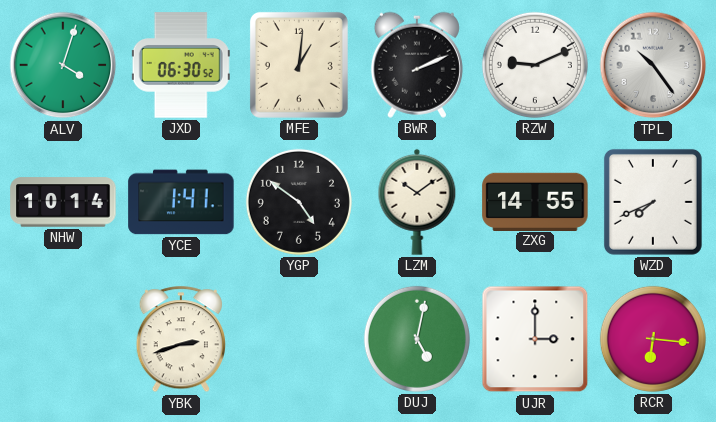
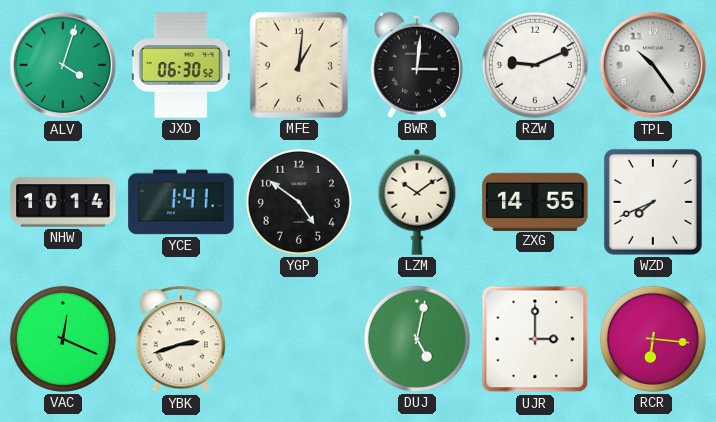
BWR: 2:11 -> 3:01 (417, 65)
VAC: none -> 12:19 (63, 339)
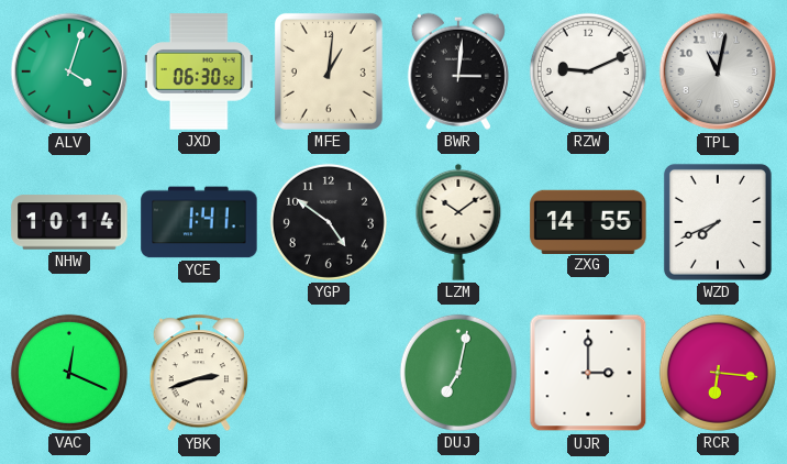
TPL: 10:24 -> 11:02 (718, 71)
DUJ: 5:02 -> 7:02 (458, 373)
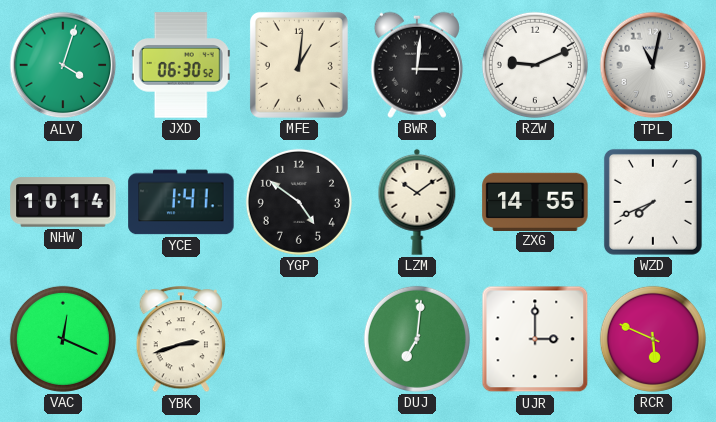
DUJ: 7:02 -> 7:01 (417, 339)
RCR: 6:16 -> 5:49 (653, 339)
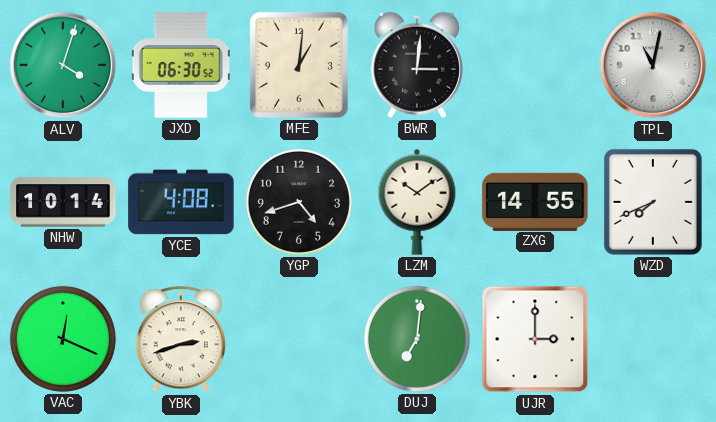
RZW: 9:11 -> none (535, 65)
YCE: 1:41 -> 4:08 (181, 202)
YGP: 4:51 -> 4:42 (299, 202)
RCR: 5:49 -> none (653, 339)
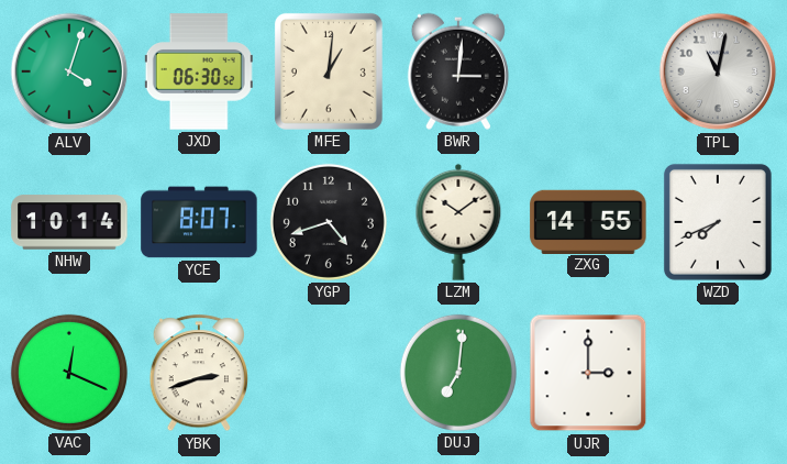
YCE: 4:08 -> 8:07 (199, 222)
